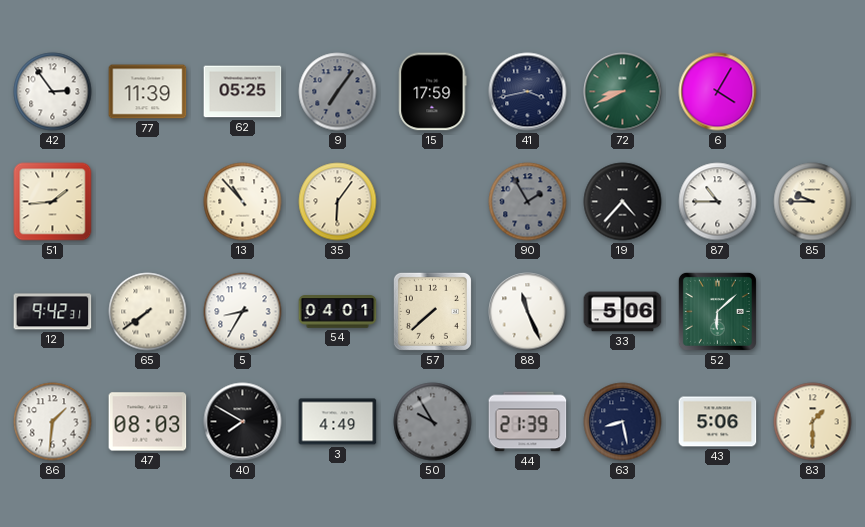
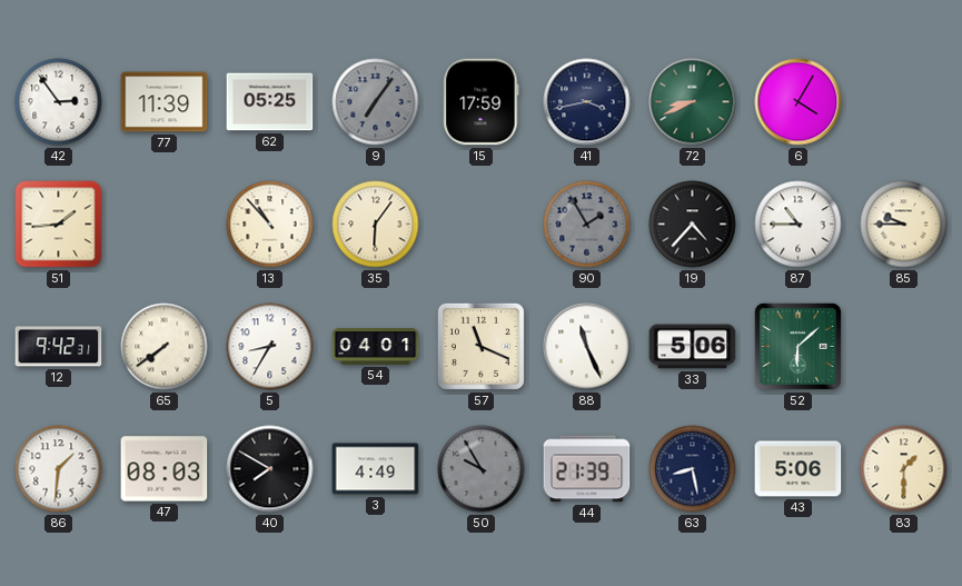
57: 7:38 -> 11:19 (480, 346)
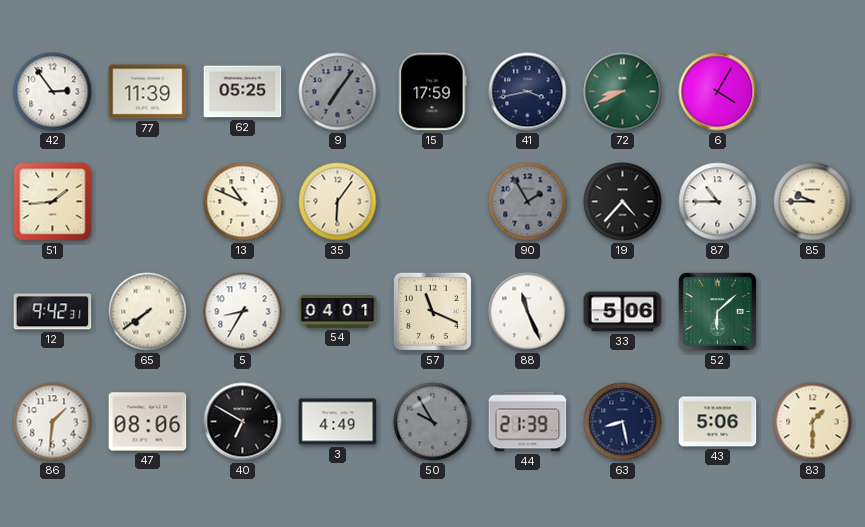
13: 10:53 -> 10:49 (243, 202)
47: 08:03 -> 08:06 (148, 422)
40: 7:50 -> 6:50 (243, 422)
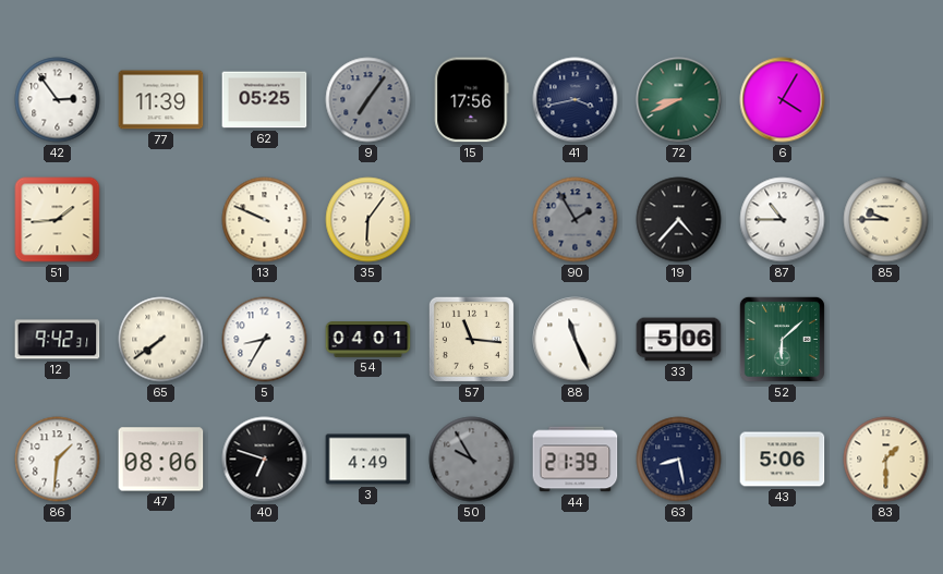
15: 17:59 -> 17:56 (472, 100)
13: 10:49 -> 9:49 (265, 220)
57: 11:19 -> 11:16 (471, 339)
40: 6:50 -> 6:48 (265, 460)
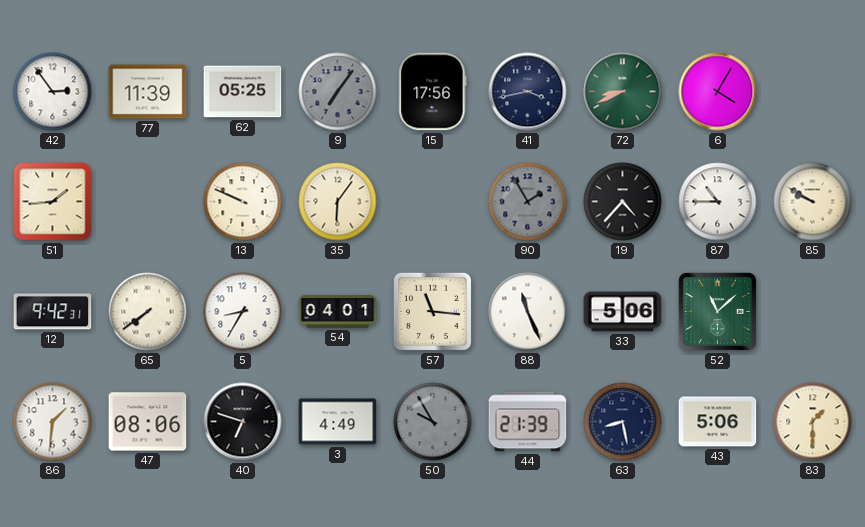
85: 9:45 -> 9:50 (813, 202)
52: 6:08 -> 11:08 (717, 311)
